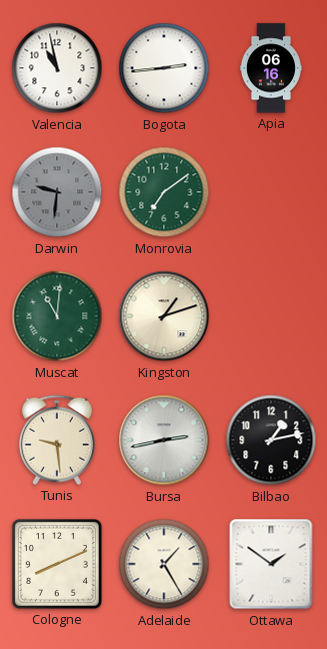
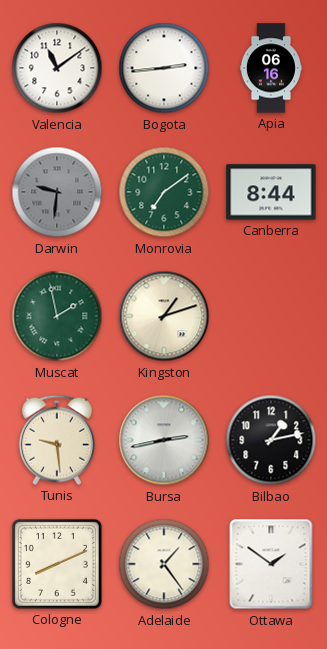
Valencia: 10:58 -> 11:09 (57, 68)
Canberra: none -> 8:44 (271, 192)
Muscat: 11:01 -> 1:58 (57, 316)
Adelaide: 1:25 -> 1:24 (164, 564)
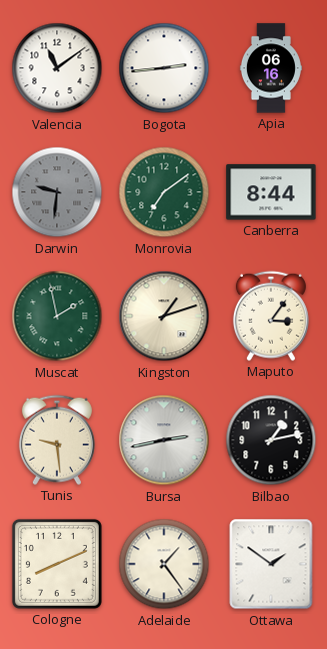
Maputo: none -> 3:06 (271, 316)
